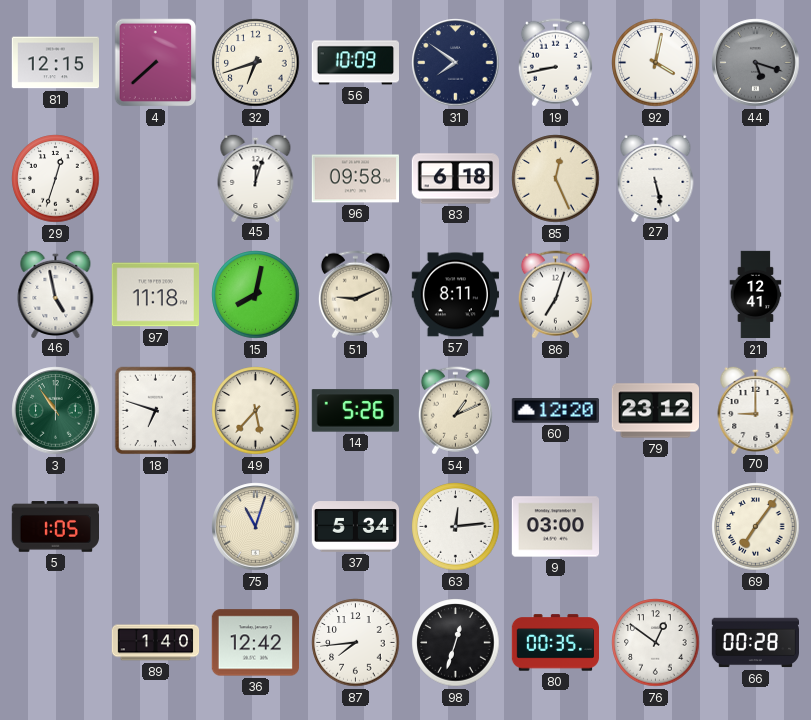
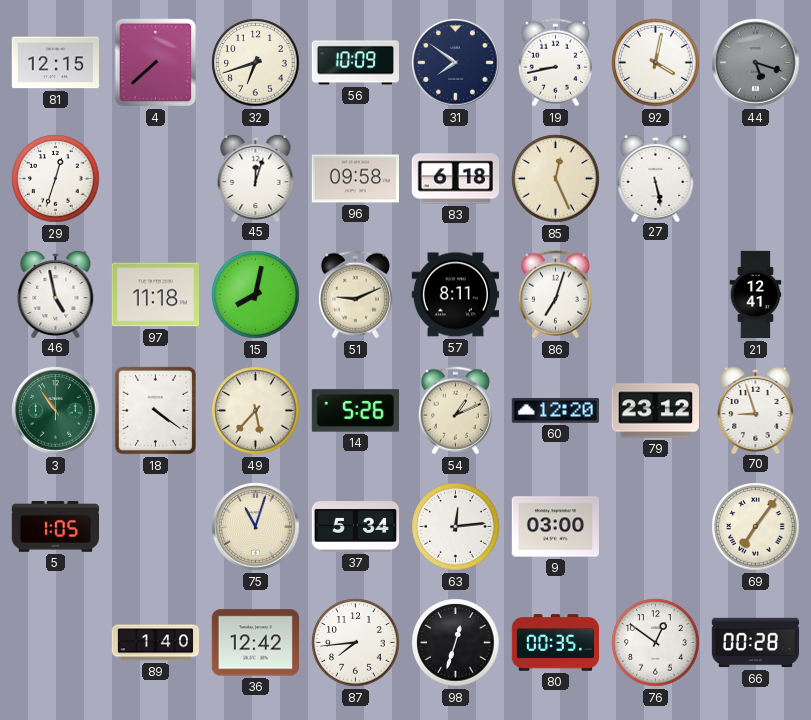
18: 6:48 -> 4:21 (156, 411)
70: 9:00 -> 8:57 (756, 409)
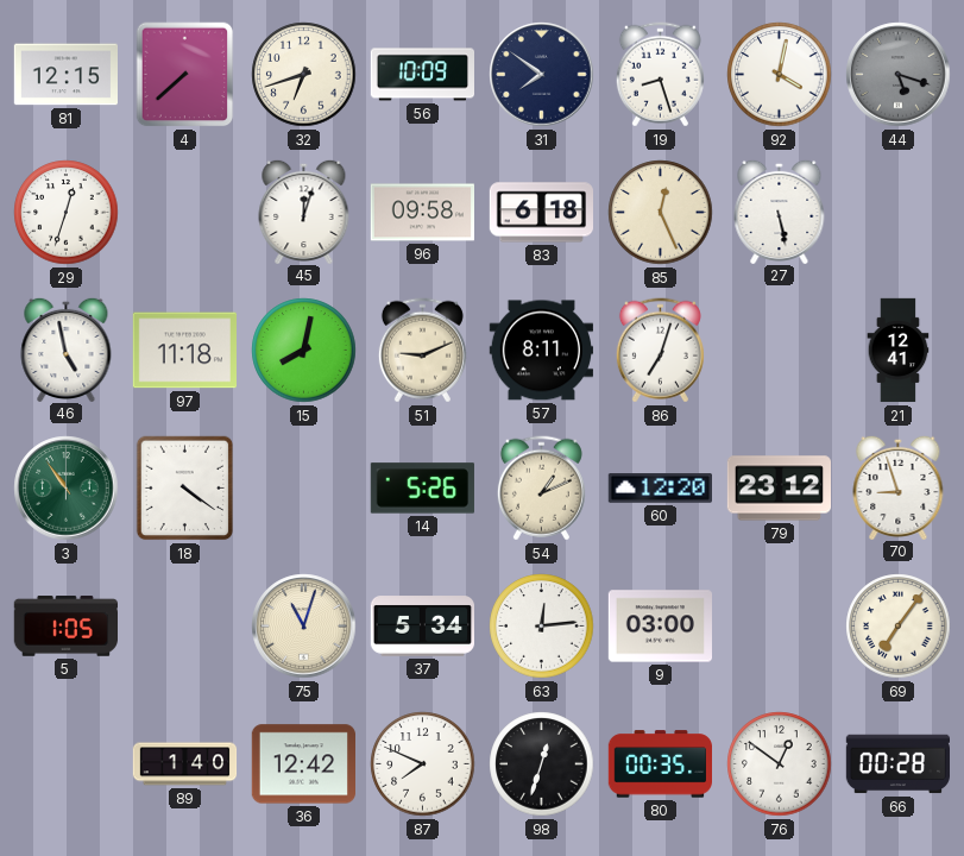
19: 8:43 -> 8:27 (660, 75)
49: 5:37 -> none (256, 411)
87: 7:44 -> 7:49 (423, 764)
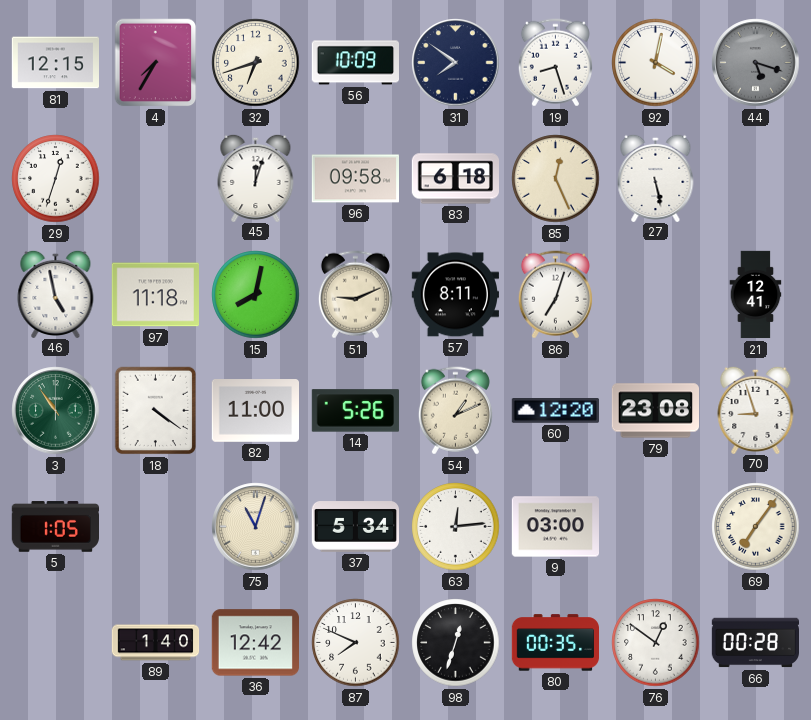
4: 7:38 -> 7:35 (156, 63)
82: none -> 11:00 (255, 411)
79: 23:12 -> 23:08 (655, 411)
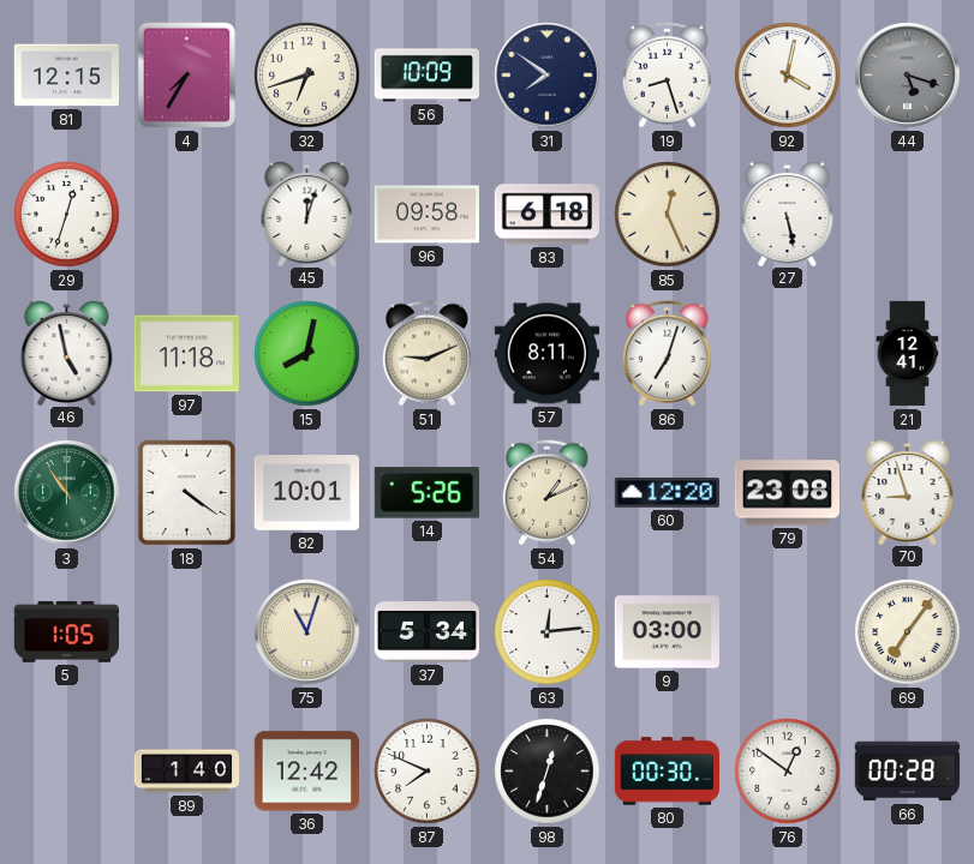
82: 11:00 -> 10:01 (306, 493)
80: 00:35 -> 00:30 (668, 772)
